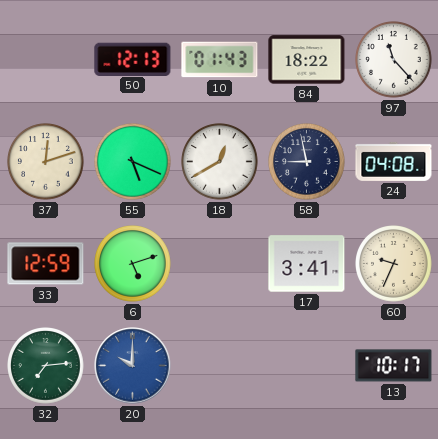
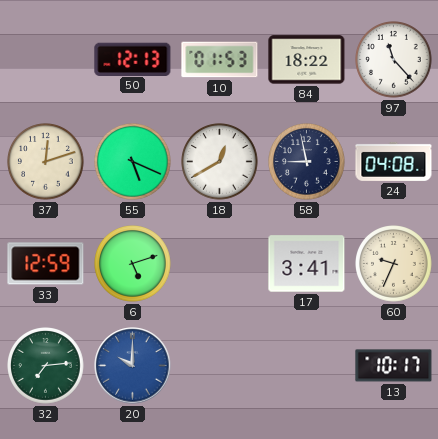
10: 01:43 -> 01:53 (220, 60)
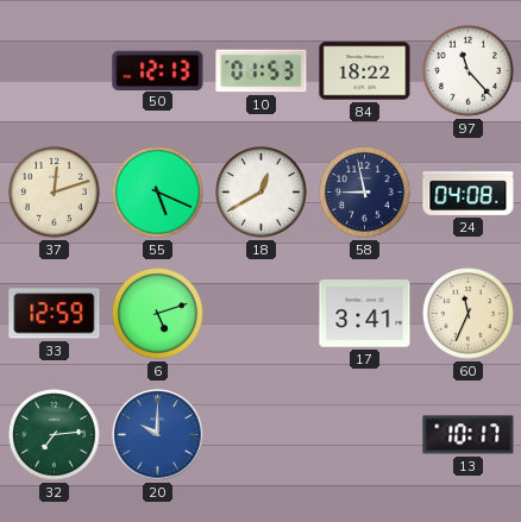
60: 9:34 -> 11:34 (469, 314)
